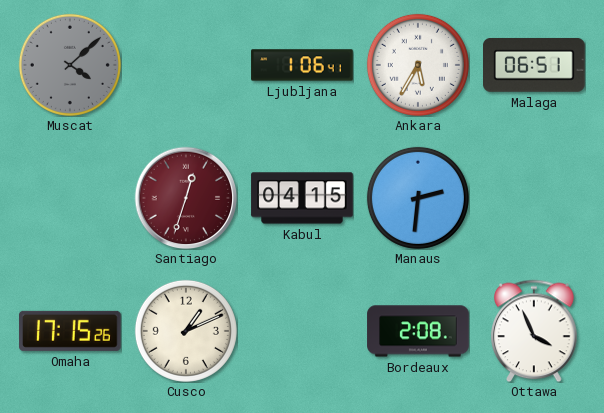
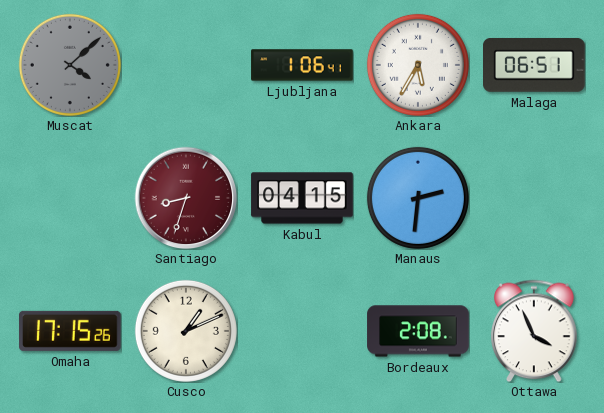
Santiago: 12:33 -> 8:33 (186, 198)
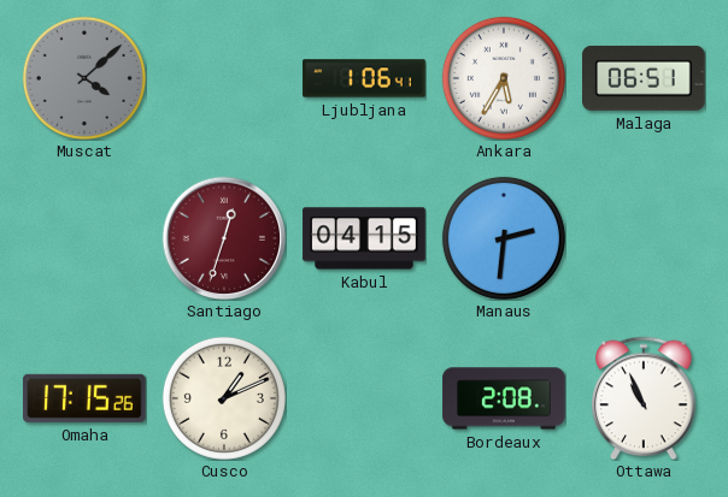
Santiago: 8:33 -> 12:33 (224, 238)
Ottawa: 3:56 -> 10:56 (644, 398)
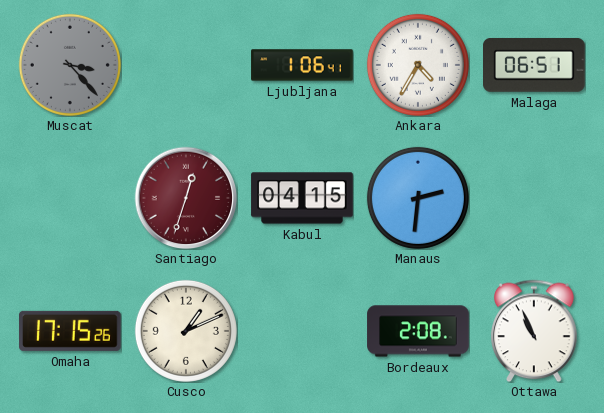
Muscat: 4:08 -> 3:23 (70, 65)
Ankara: 5:35 -> 4:35 (418, 65)
